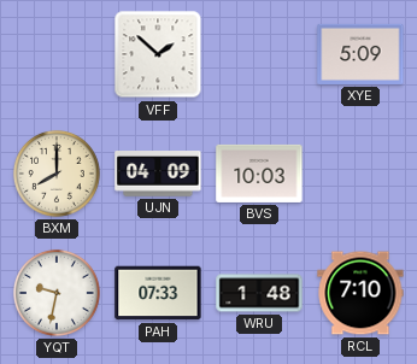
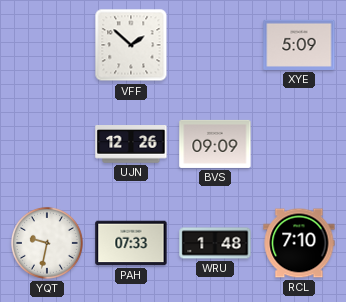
BXM: 8:00 -> none (57, 174)
UJN: 04:09 -> 12:26 (131, 145)
BVS: 10:03 -> 09:09 (215, 144)
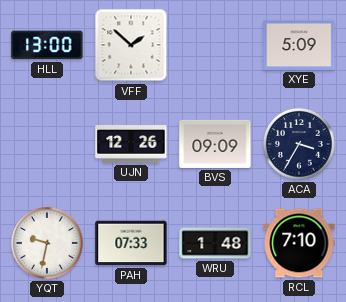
HLL: none -> 13:00 (47, 45)
ACA: none -> 3:35 (299, 144)
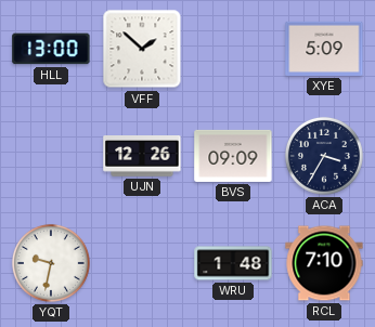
PAH: 07:33 -> none (131, 243)
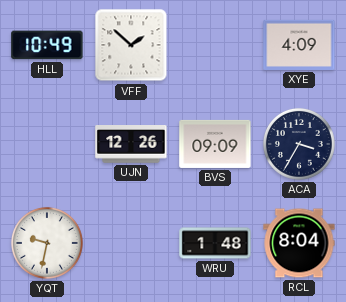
HLL: 13:00 -> 10:49 (47, 45)
XYE: 5:09 -> 4:09 (299, 45)
RCL: 7:10 -> 8:04 (299, 243)
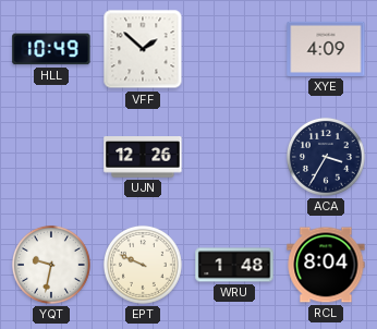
BVS: 09:09 -> none (215, 144)
EPT: none -> 9:49 (143, 265)
